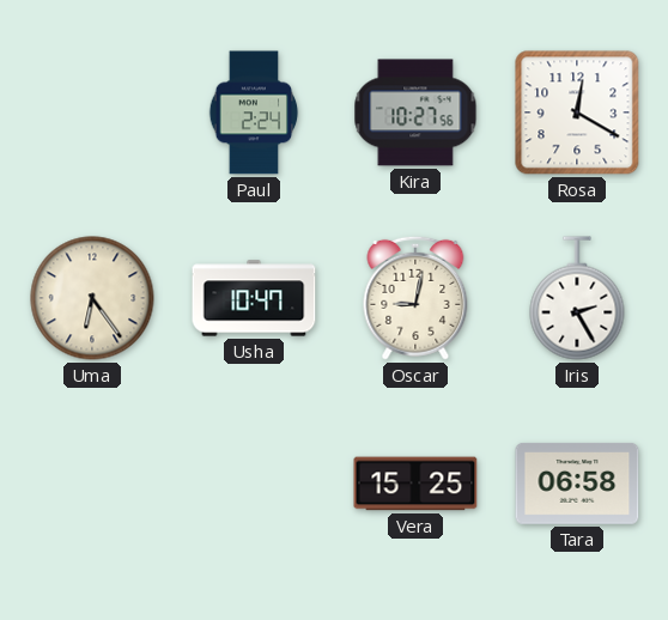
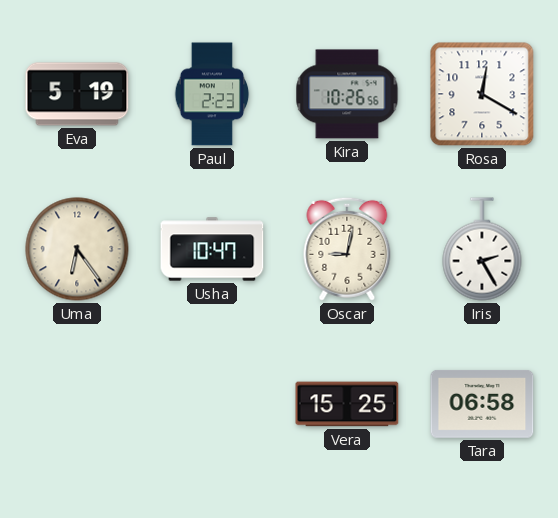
Eva: none -> 5:19 (77, 94)
Paul: 2:24 -> 2:23 (212, 94)
Kira: 10:27 -> 10:26 (347, 94)
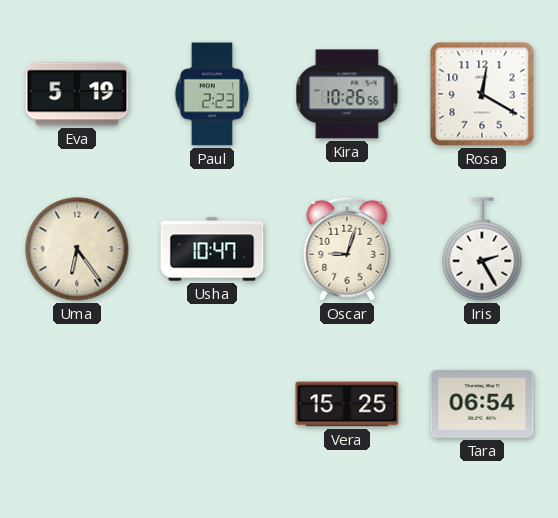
Oscar: 9:02 -> 9:03 (347, 249)
Tara: 06:58 -> 06:54 (482, 404)
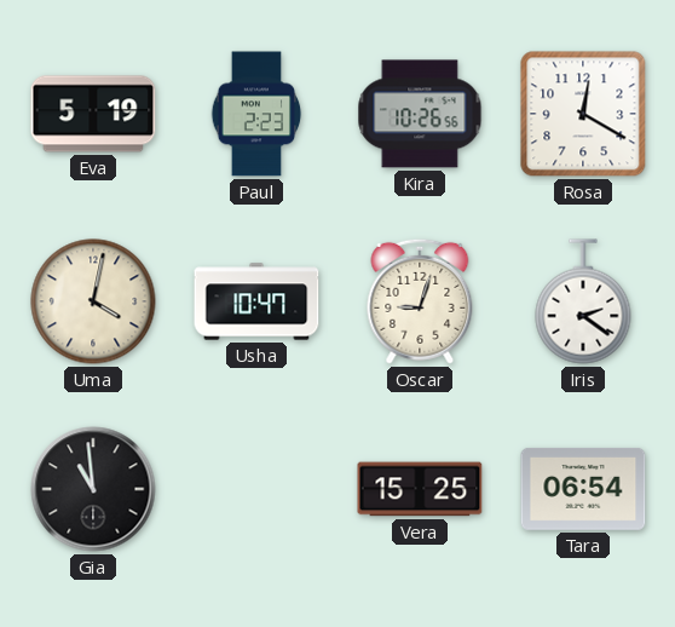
Uma: 6:24 -> 4:02 (93, 301)
Iris: 2:25 -> 2:21 (583, 301)
Gia: none -> 10:59 (93, 489)
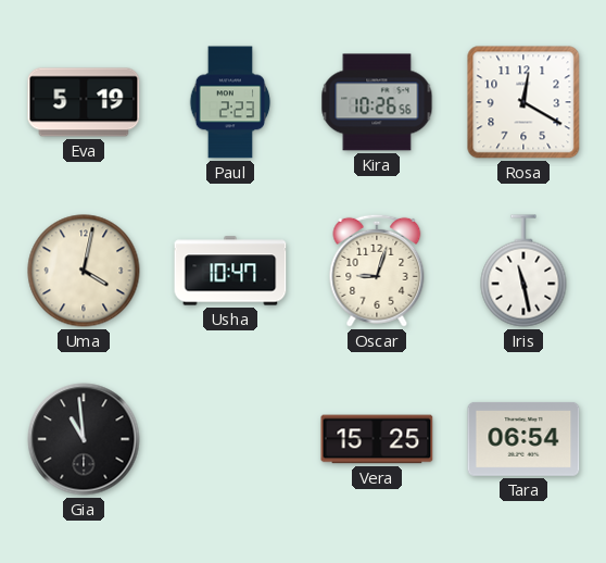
Iris: 2:21 -> 11:28 (523, 271)
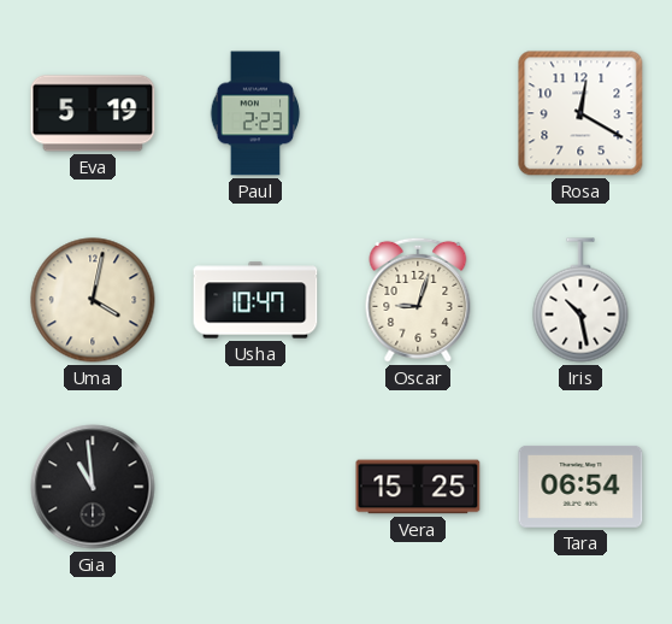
Kira: 10:26 -> none (377, 102)
Iris: 11:28 -> 10:28 (580, 300)
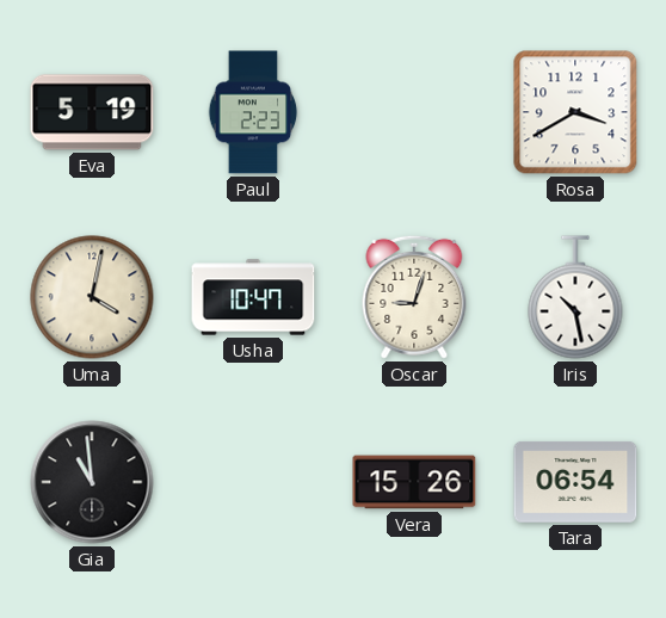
Rosa: 12:20 -> 3:40 (575, 112)
Vera: 15:25 -> 15:26 (414, 482)
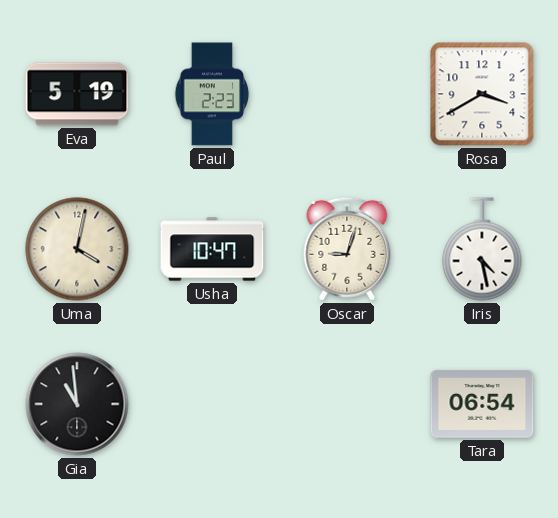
Iris: 10:28 -> 4:28 (482, 249)
Vera: 15:26 -> none (414, 482)
